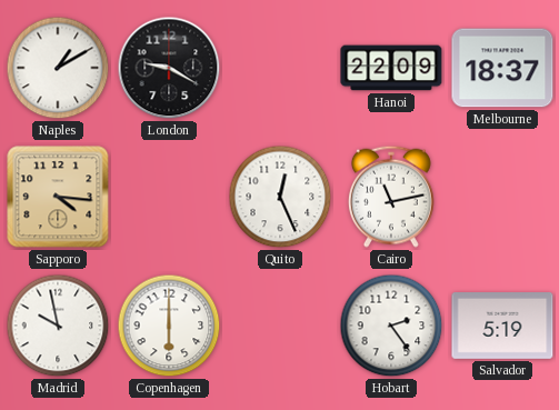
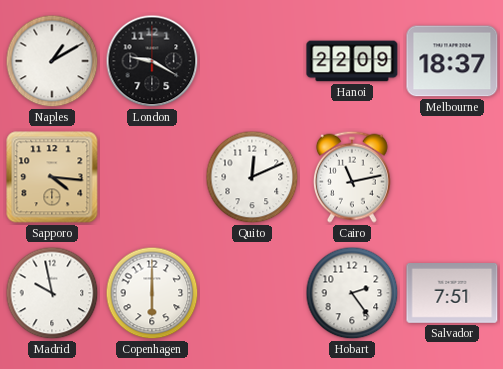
Quito: 12:26 -> 12:11 (252, 177)
Salvador: 5:19 -> 7:51 (452, 294)
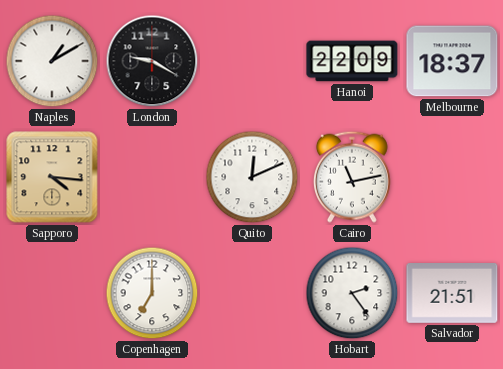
Madrid: 9:58 -> none (52, 293)
Copenhagen: 6:00 -> 7:00 (152, 293)
Salvador: 7:51 -> 21:51 (452, 294)
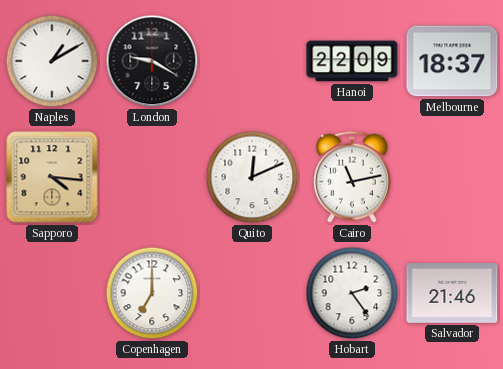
Salvador: 21:51 -> 21:46 (452, 294)
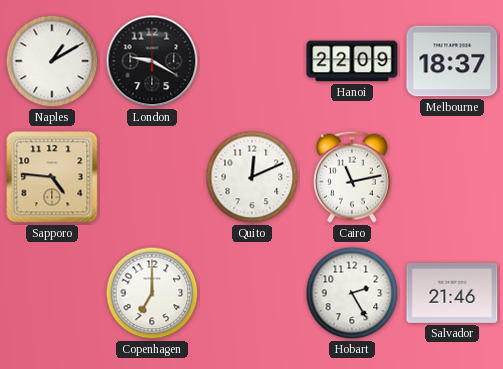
Sapporo: 4:16 -> 4:46 (52, 177)
Hobart: 2:24 -> 2:25 (352, 293)
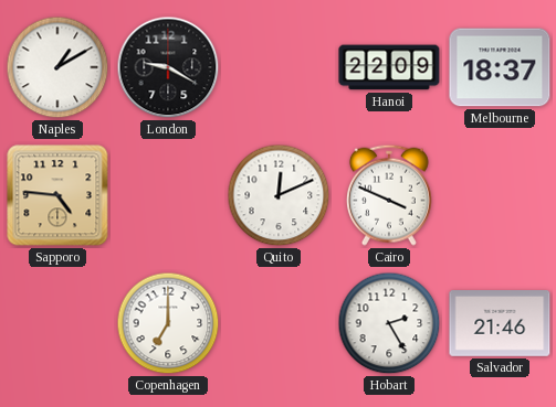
Cairo: 11:13 -> 3:49 (389, 195)
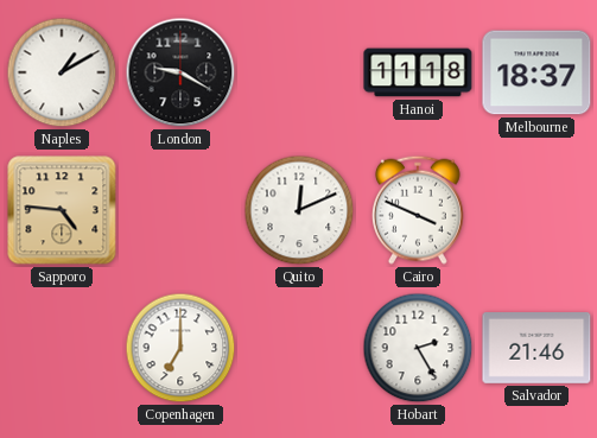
Hanoi: 22:09 -> 11:18 (418, 72)
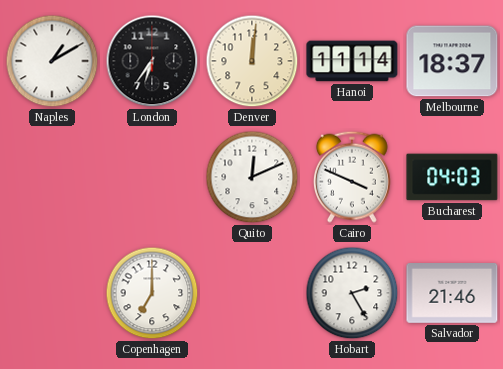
London: 9:20 -> 6:36 (152, 61)
Denver: none -> 12:01 (252, 61)
Hanoi: 11:18 -> 11:14 (352, 61)
Sapporo: 4:46 -> none (62, 210)
Bucharest: none -> 04:03 (452, 177)
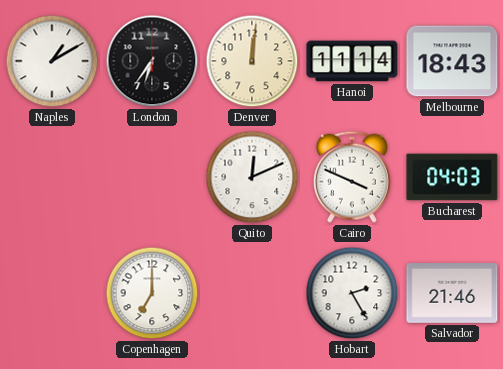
Melbourne: 18:37 -> 18:43 (452, 61)
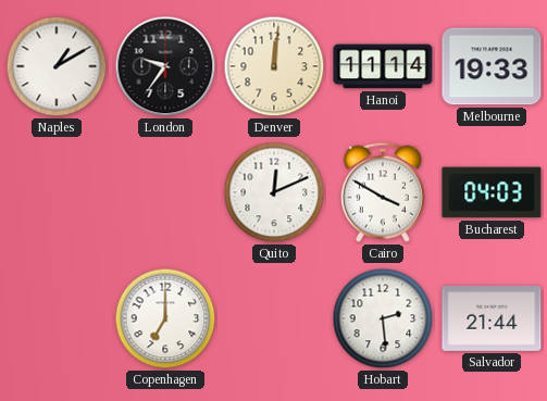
London: 6:36 -> 9:36 (165, 66)
Melbourne: 18:43 -> 19:33 (492, 66)
Cairo: 3:49 -> 3:50 (383, 192)
Hobart: 2:25 -> 2:29 (383, 318)
Salvador: 21:46 -> 21:44 (492, 319)
